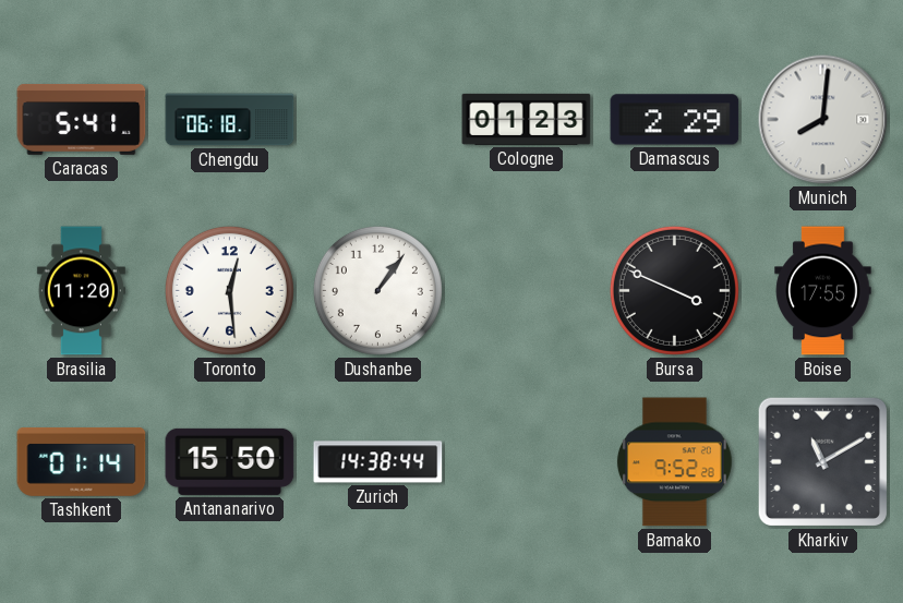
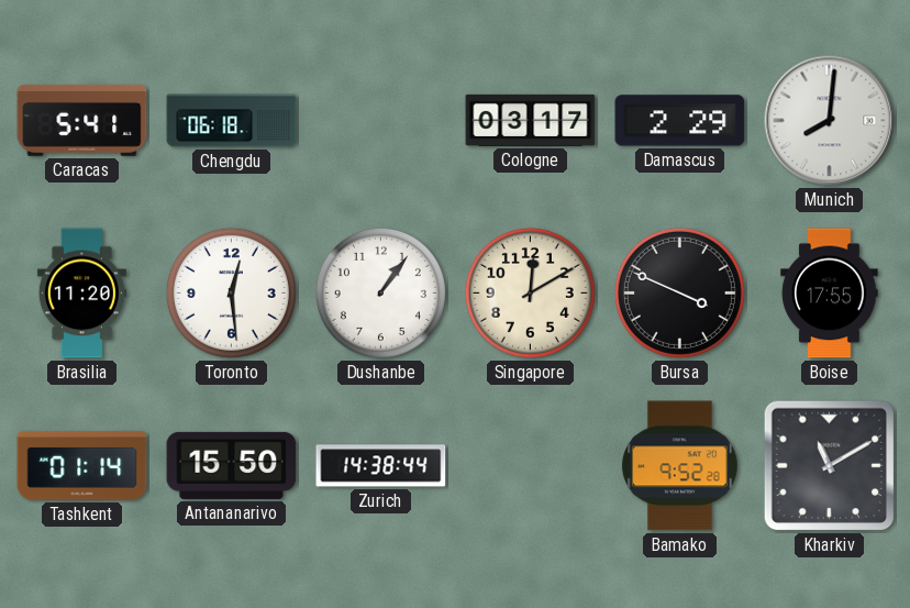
Cologne: 01:23 -> 03:17 (531, 120)
Singapore: none -> 12:10 (530, 292)
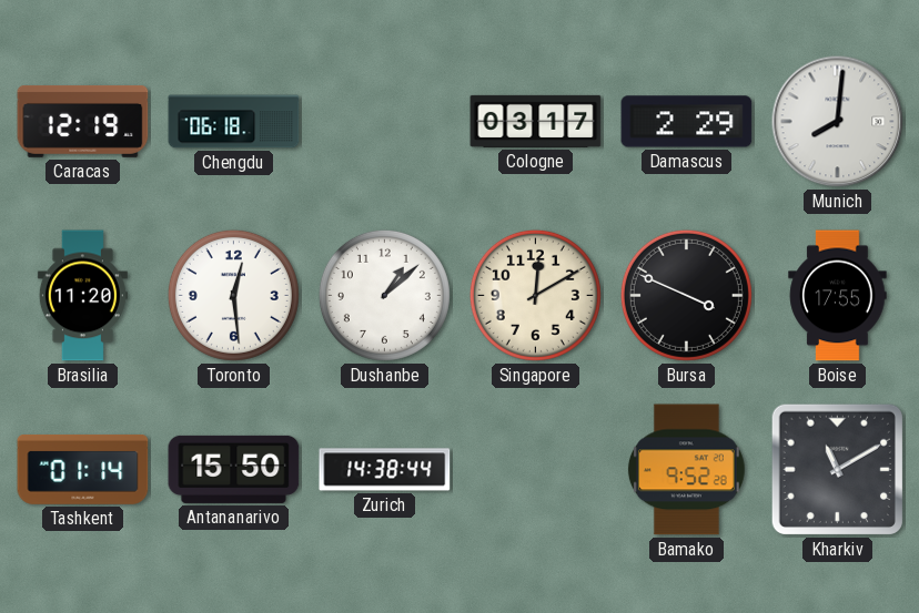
Caracas: 5:41 -> 12:19 (83, 121)
Dushanbe: 1:06 -> 1:08 (384, 295)
